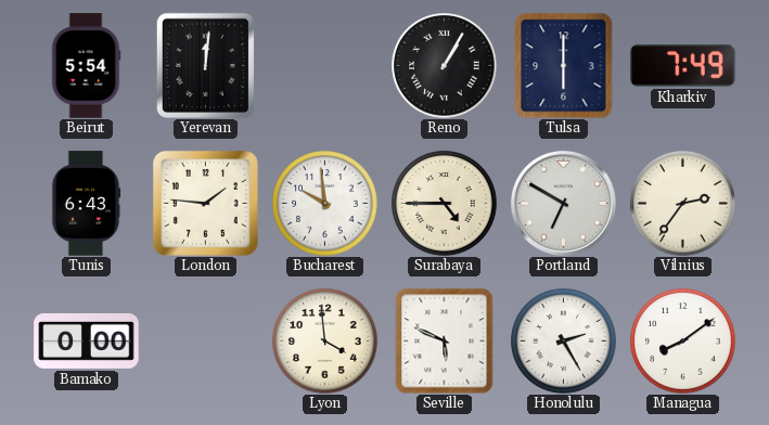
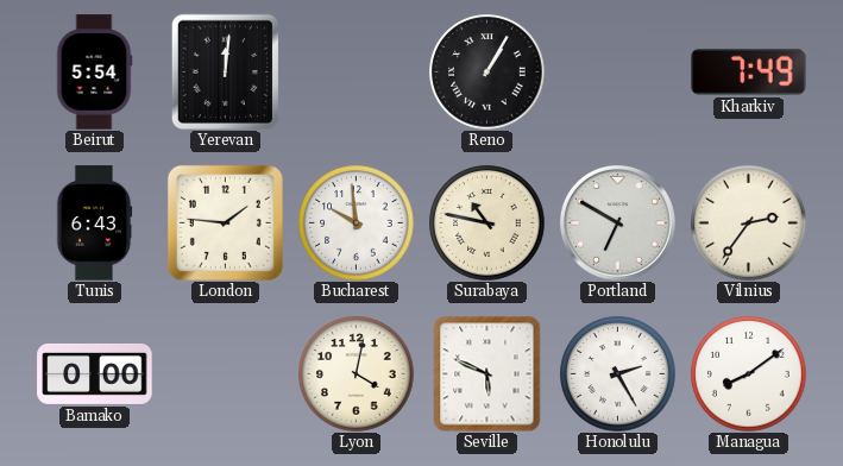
Tulsa: 6:00 -> none (564, 65)
Surabaya: 4:45 -> 10:47 (487, 223)
Lyon: 3:59 -> 4:02 (357, 374)
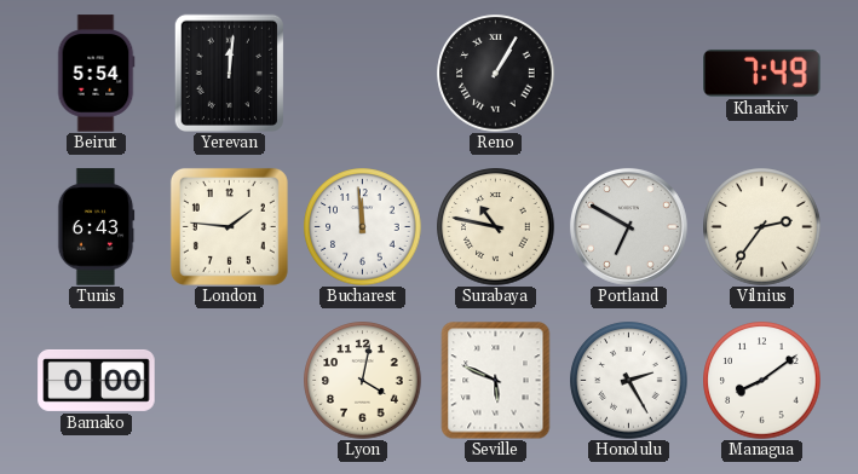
Bucharest: 9:59 -> 11:59 (363, 227)
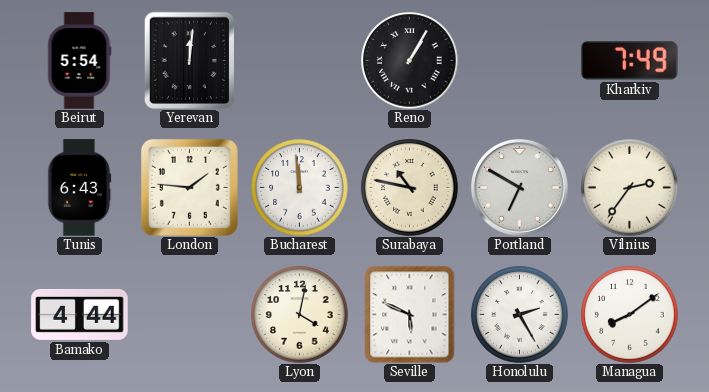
Bamako: 0:00 -> 4:44 (80, 314)
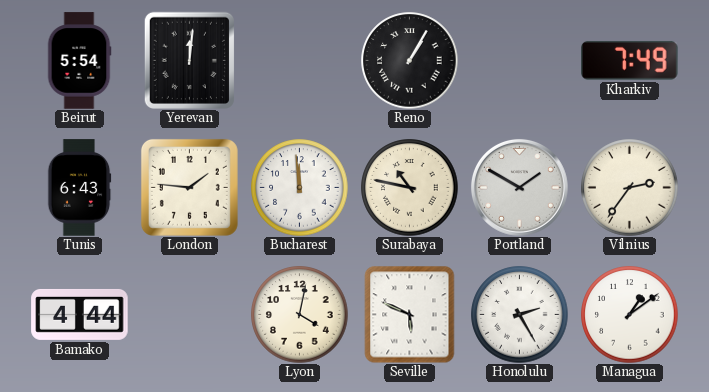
Portland: 6:50 -> 1:50 (519, 187)
Managua: 8:09 -> 1:09 (630, 315)
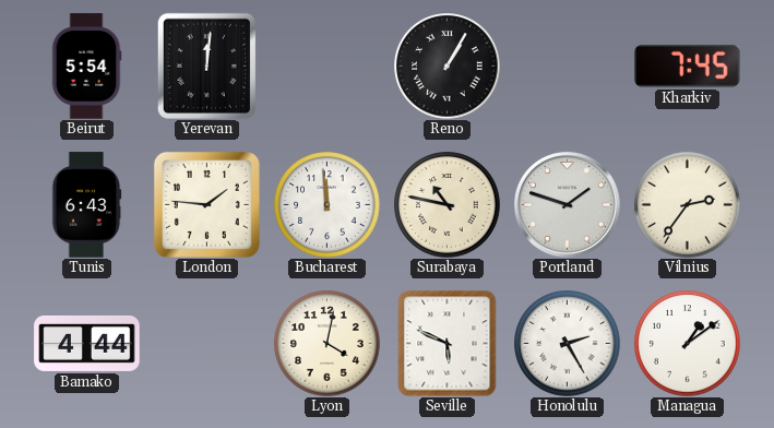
Kharkiv: 7:49 -> 7:45 (688, 66)
Portland: 1:50 -> 1:48 (567, 204)
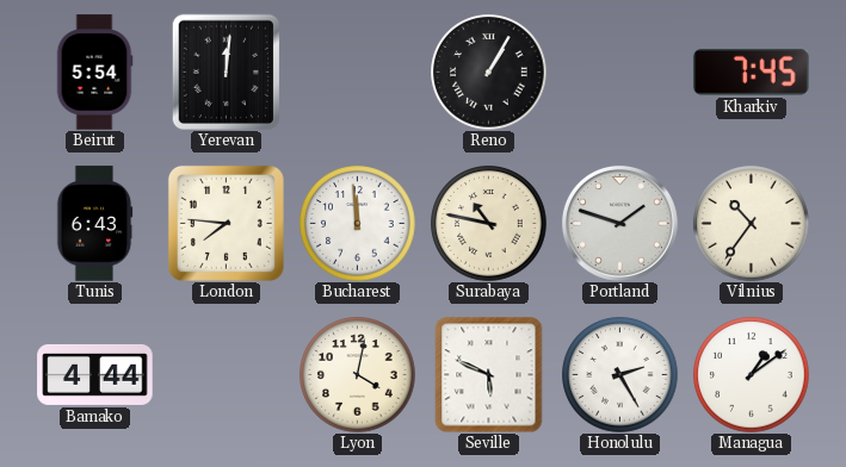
London: 1:46 -> 7:46 (226, 223)
Vilnius: 2:36 -> 10:36 (752, 224)
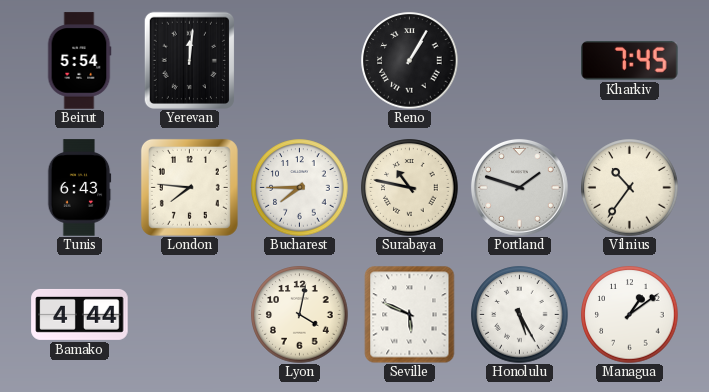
Bucharest: 11:59 -> 7:45 (300, 188)
Honolulu: 2:25 -> 5:25 (520, 315)
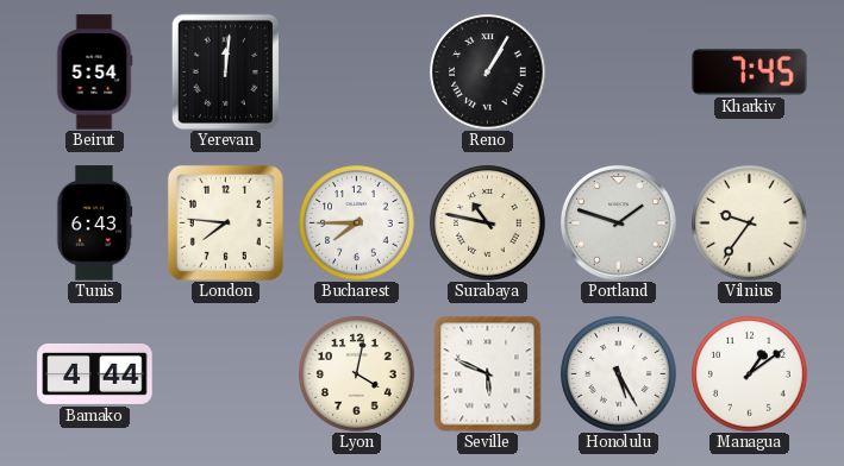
Vilnius: 10:36 -> 9:36 (750, 223)
